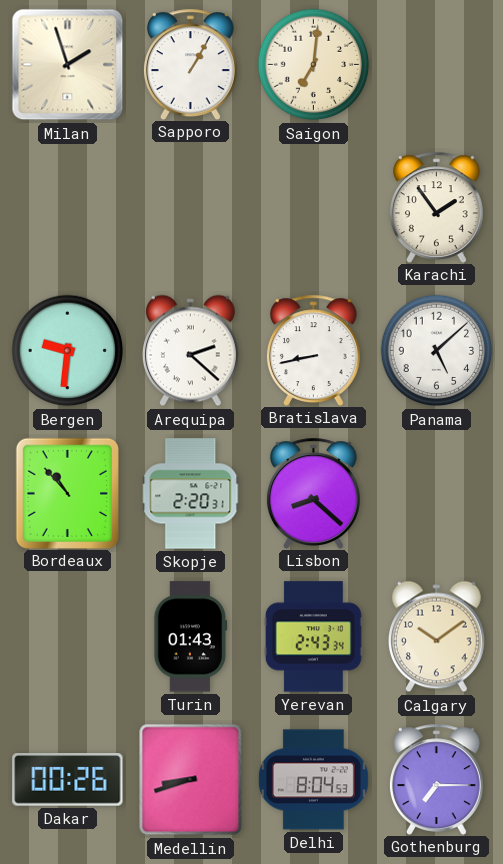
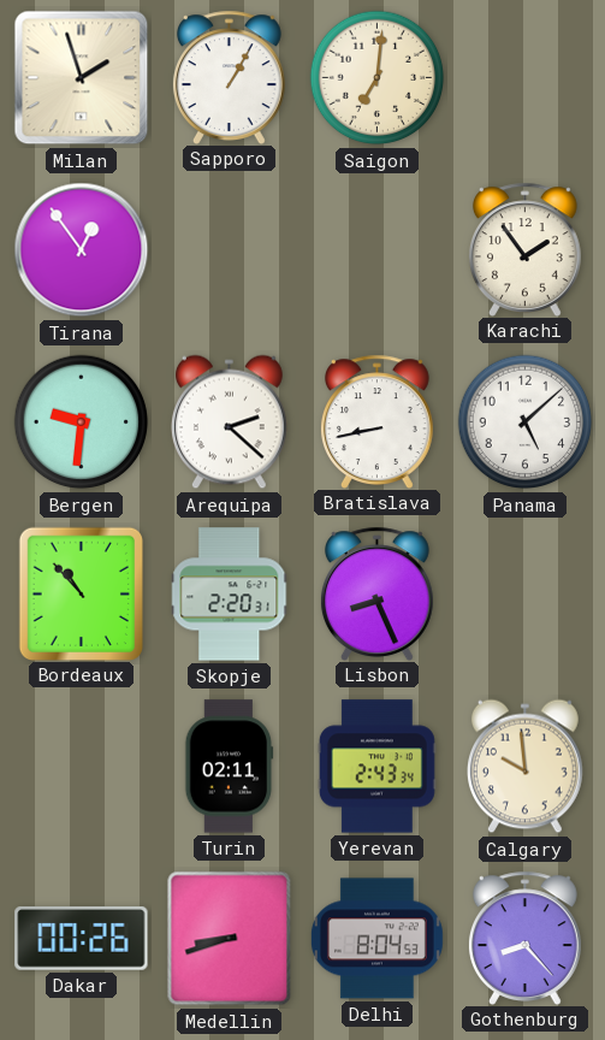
Tirana: none -> 12:54 (82, 250)
Lisbon: 8:22 -> 8:26 (376, 593)
Turin: 01:43 -> 02:11 (230, 767)
Calgary: 10:09 -> 9:59 (524, 767)
Gothenburg: 7:15 -> 8:23 (524, 938)
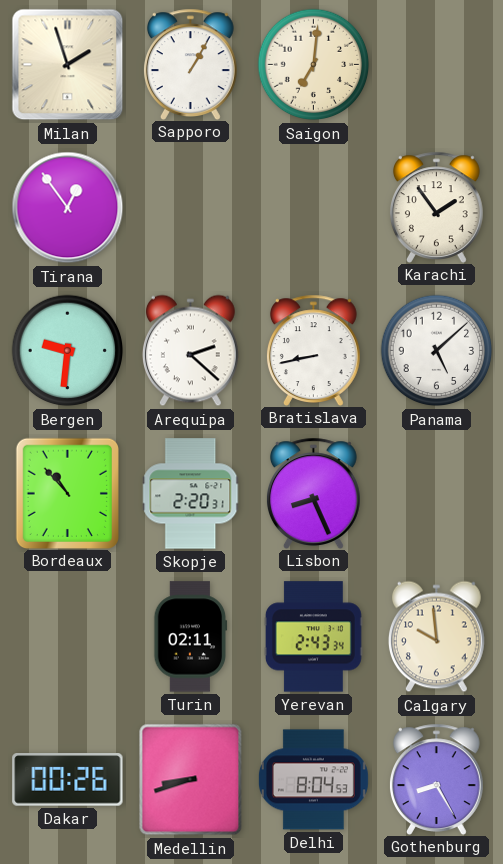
Gothenburg: 8:23 -> 8:25 (436, 779)
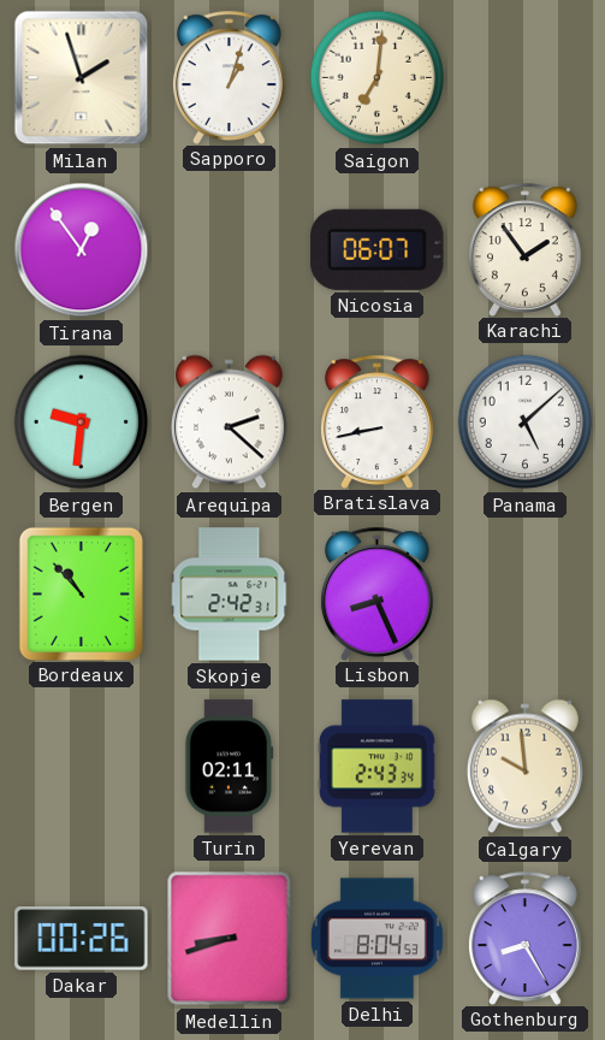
Sapporo: 1:05 -> 1:03 (229, 77)
Nicosia: none -> 06:07 (378, 249)
Skopje: 2:20 -> 2:42 (230, 595)
